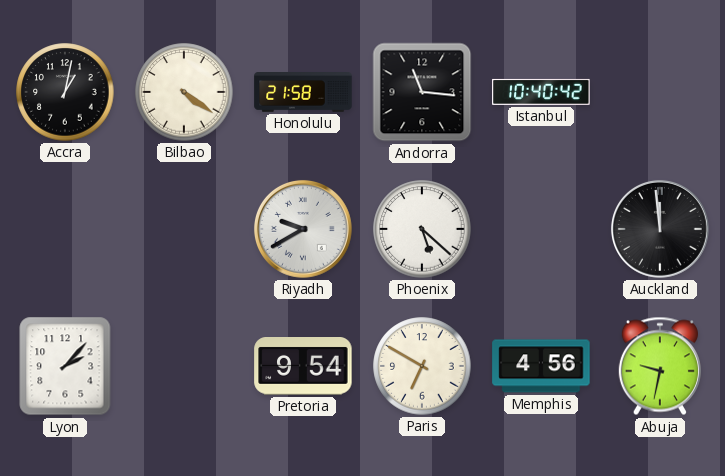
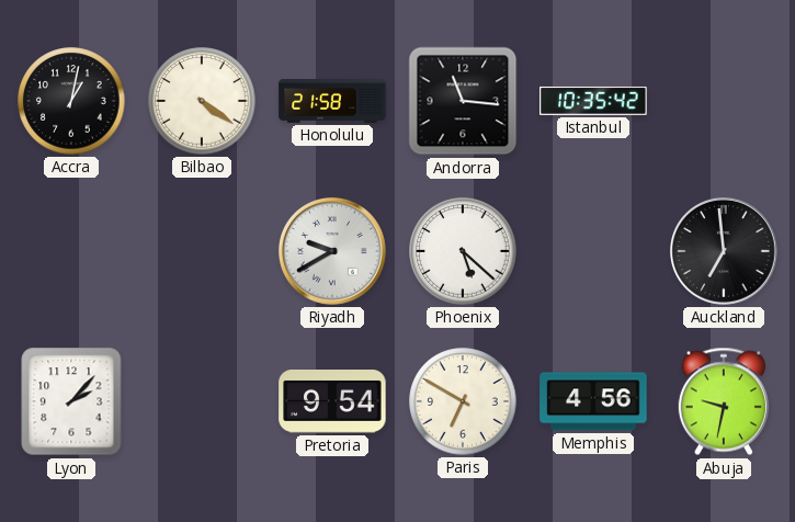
Istanbul: 10:40 -> 10:35 (593, 101)
Auckland: 11:59 -> 6:59 (724, 251)
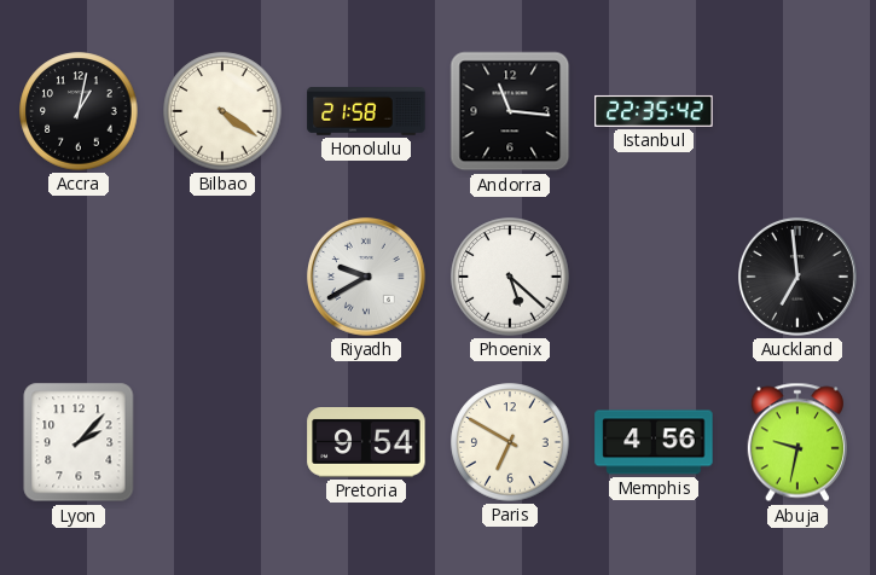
Istanbul: 10:35 -> 22:35 (654, 111)
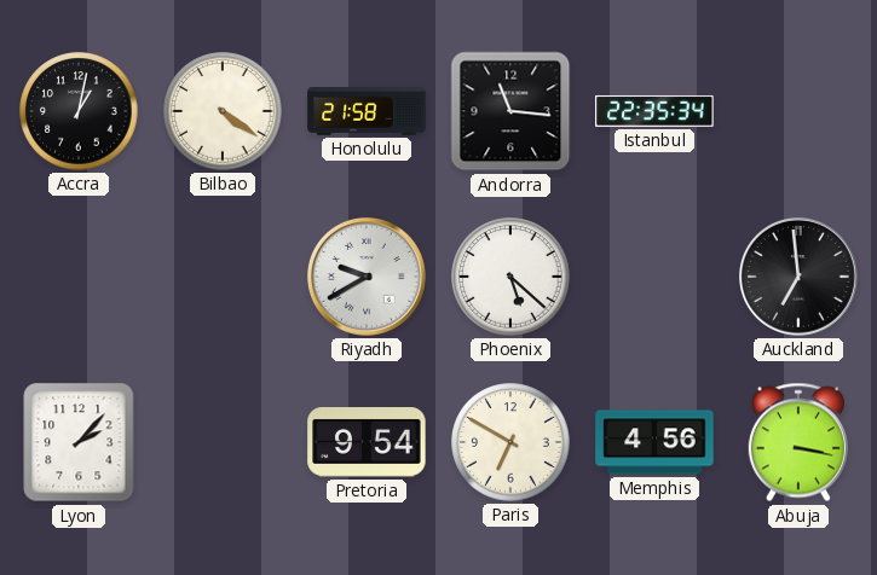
Istanbul: 22:35:42 -> 22:35:34 (654, 111)
Abuja: 9:32 -> 3:17 (798, 442)
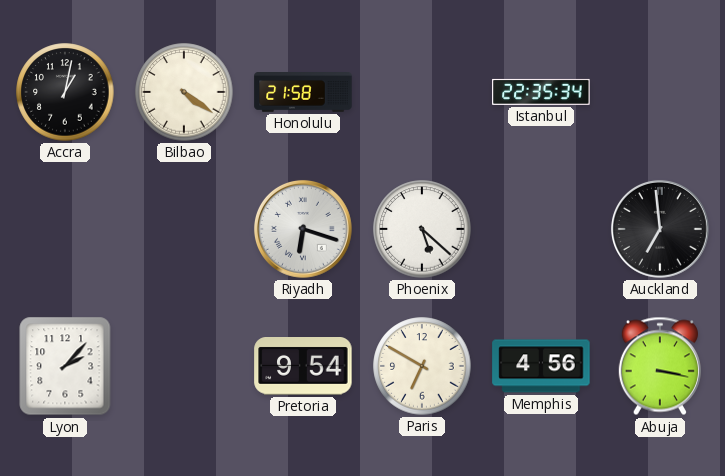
Andorra: 11:16 -> none (510, 111)
Riyadh: 9:40 -> 6:18 (303, 229)
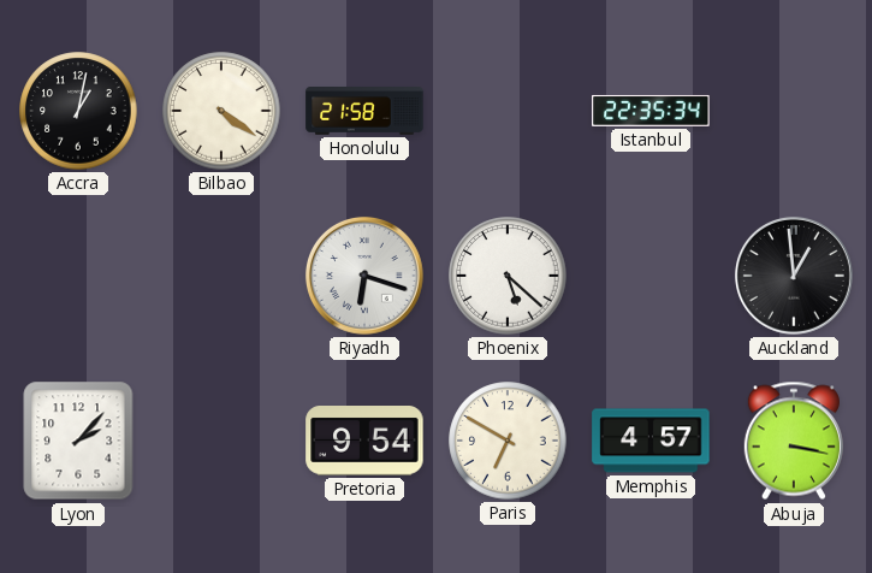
Auckland: 6:59 -> 12:59 (794, 276)
Memphis: 4:56 -> 4:57 (651, 441)
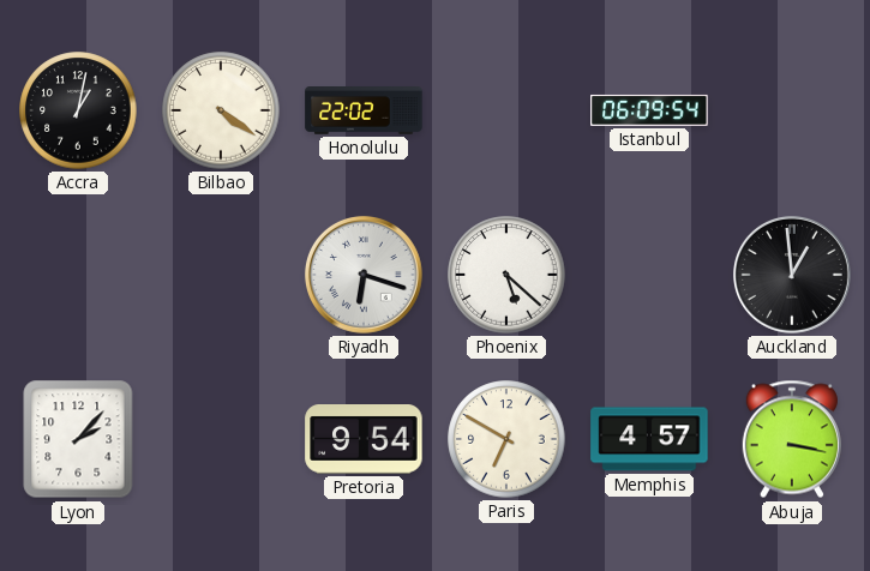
Honolulu: 21:58 -> 22:02 (364, 112)
Istanbul: 22:35 -> 06:09 (649, 110)
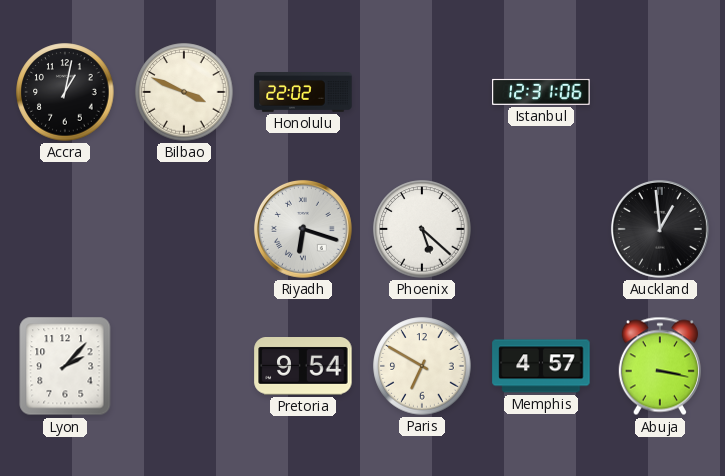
Bilbao: 4:21 -> 3:49 (184, 92)
Istanbul: 06:09 -> 12:31 (541, 92)
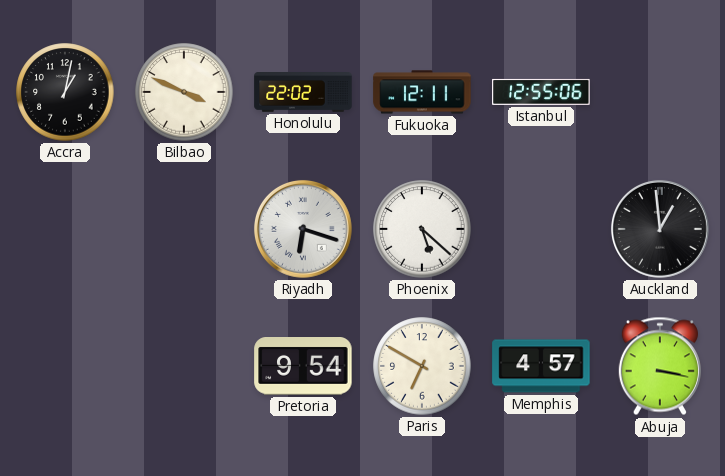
Fukuoka: none -> 12:11 (422, 92)
Istanbul: 12:31 -> 12:55 (541, 92)
Lyon: 2:07 -> none (65, 366)
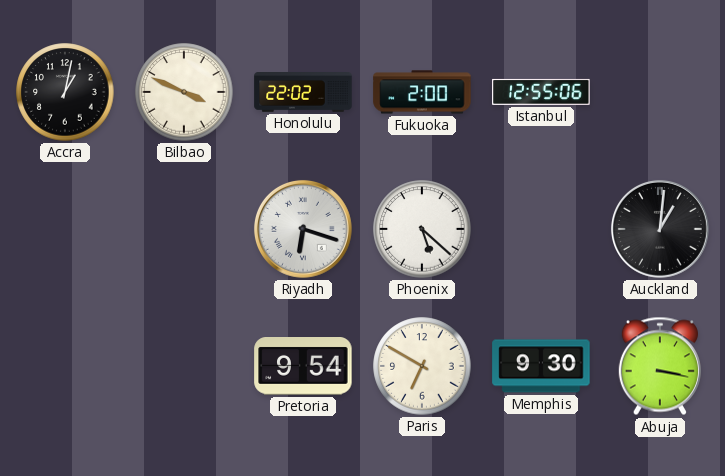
Fukuoka: 12:11 -> 2:00 (422, 92)
Auckland: 12:59 -> 1:01 (660, 229)
Memphis: 4:57 -> 9:30 (541, 366)
